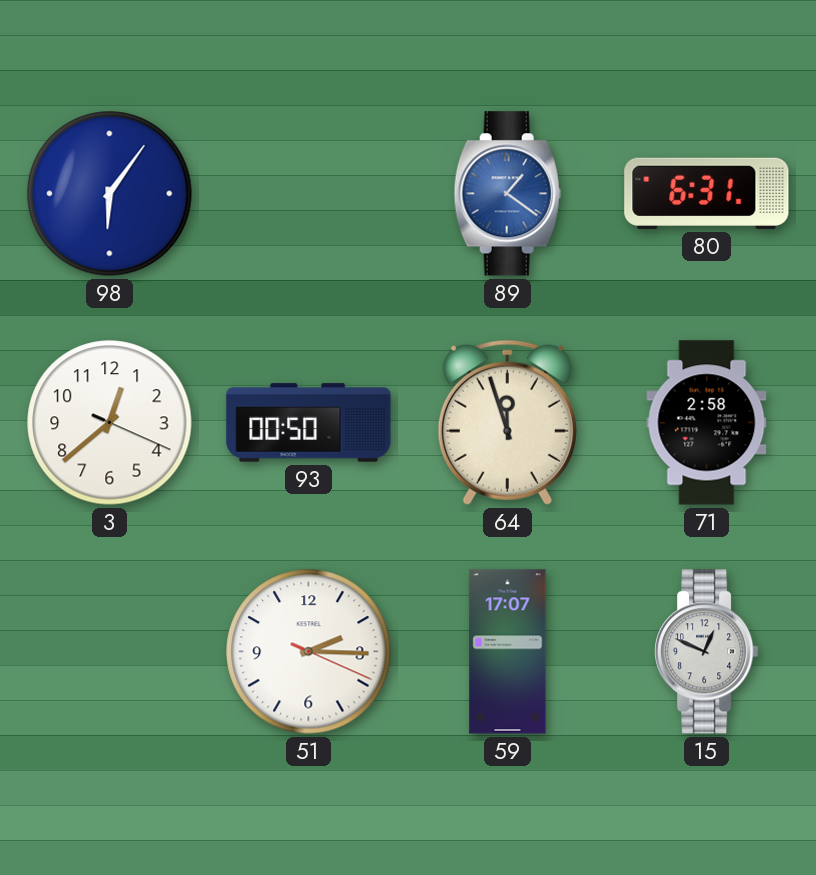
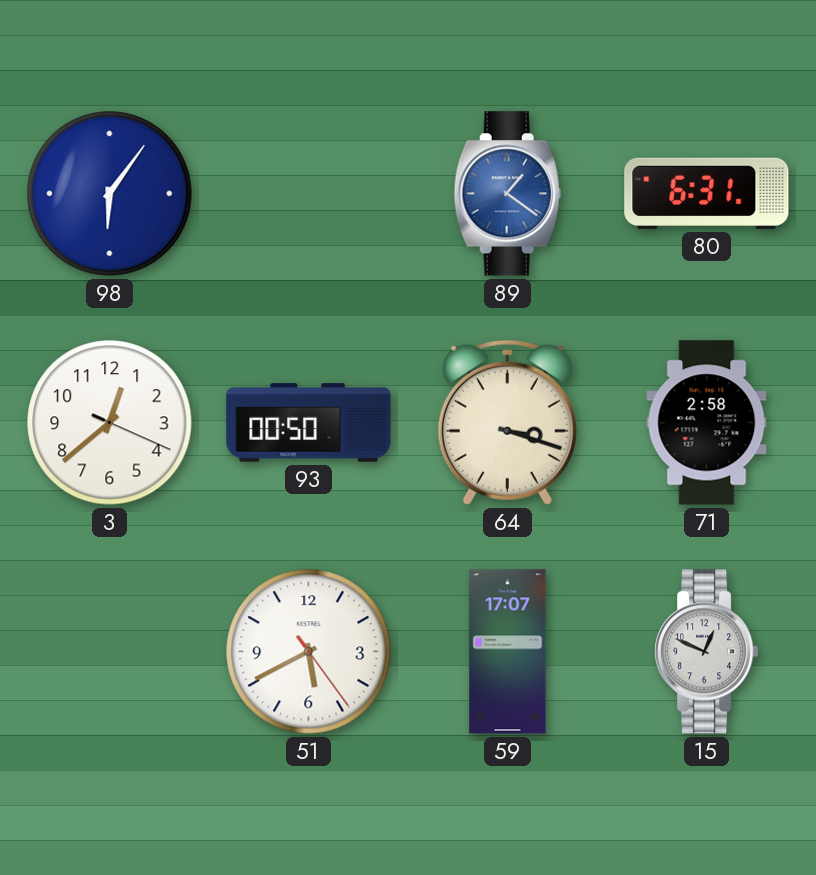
64: 11:57 -> 3:18 (507, 422)
51: 2:15 -> 5:40 (309, 652)
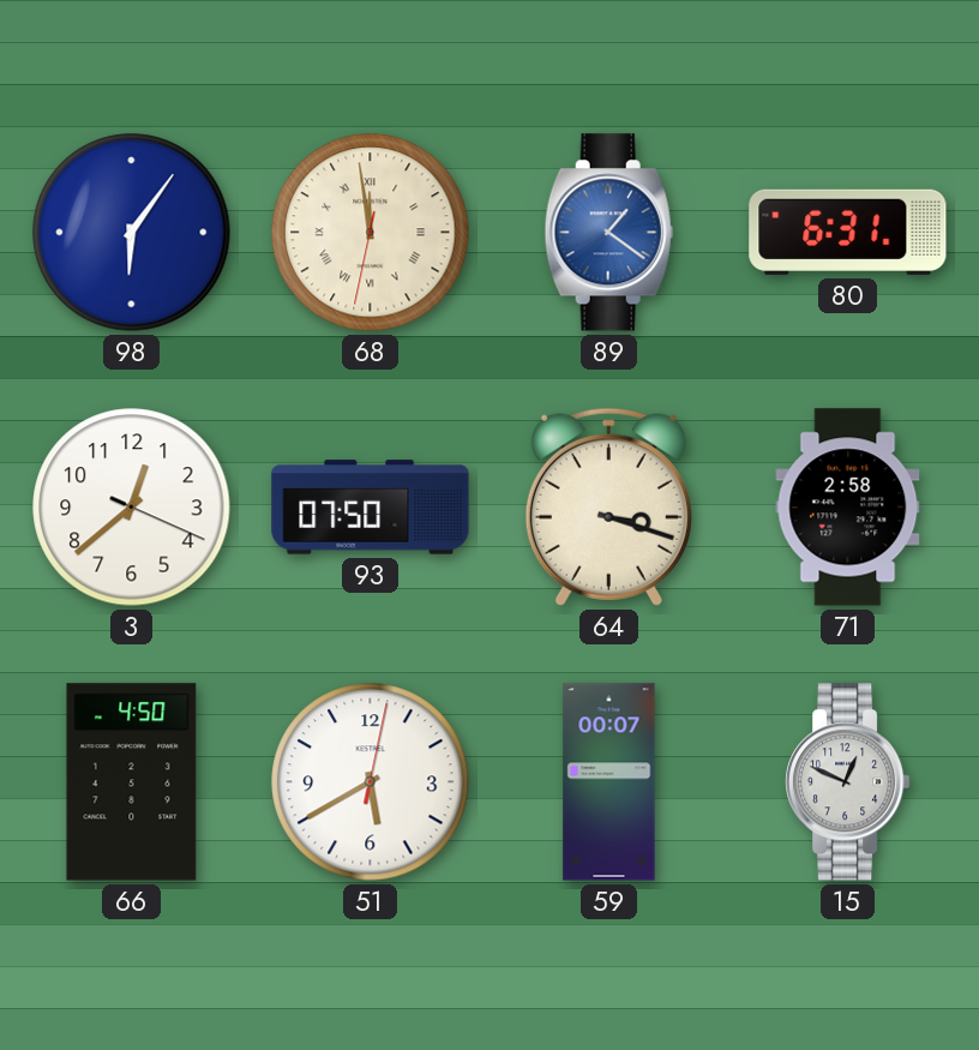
68: none -> 11:58 (371, 233)
93: 00:50 -> 07:50 (371, 508)
66: none -> 4:50 (132, 782)
51: 5:40:24 -> 5:40:02 (371, 782)
59: 17:07 -> 00:07 (609, 782)
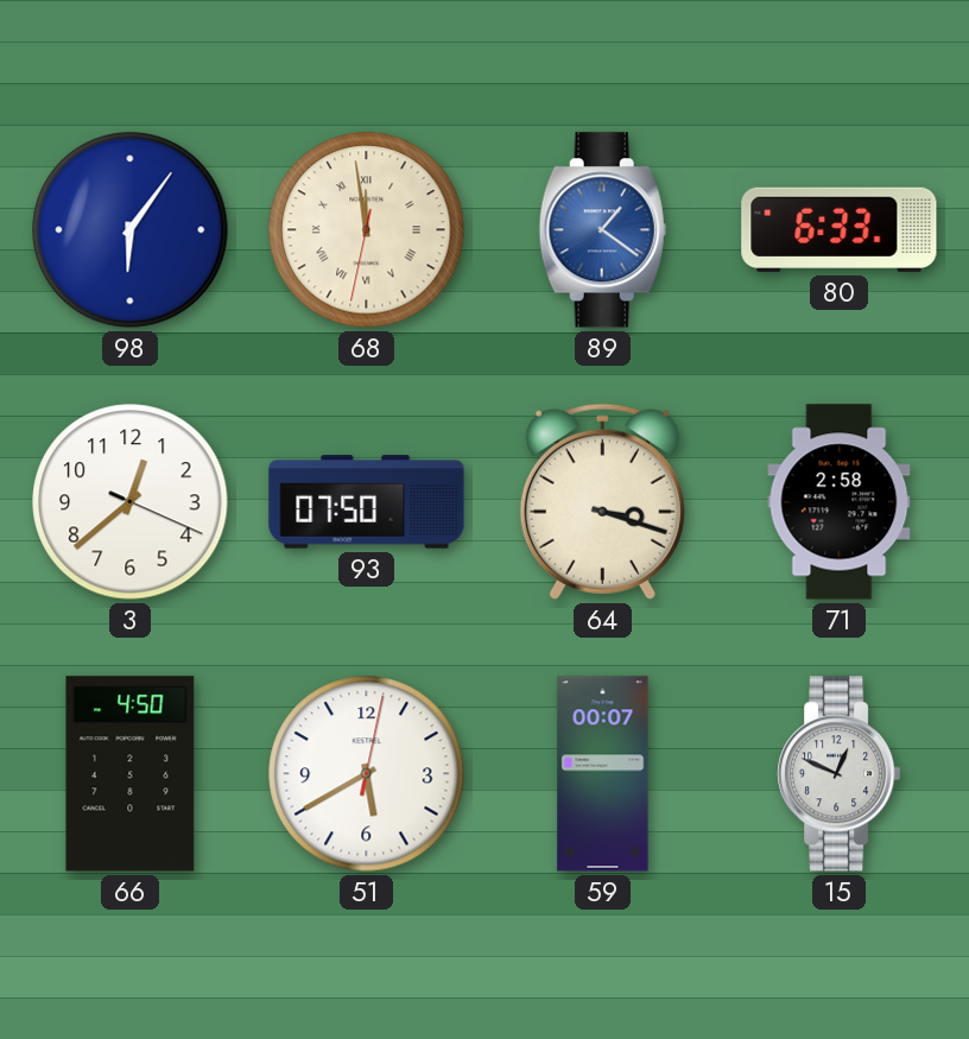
80: 6:31 -> 6:33 (840, 229)
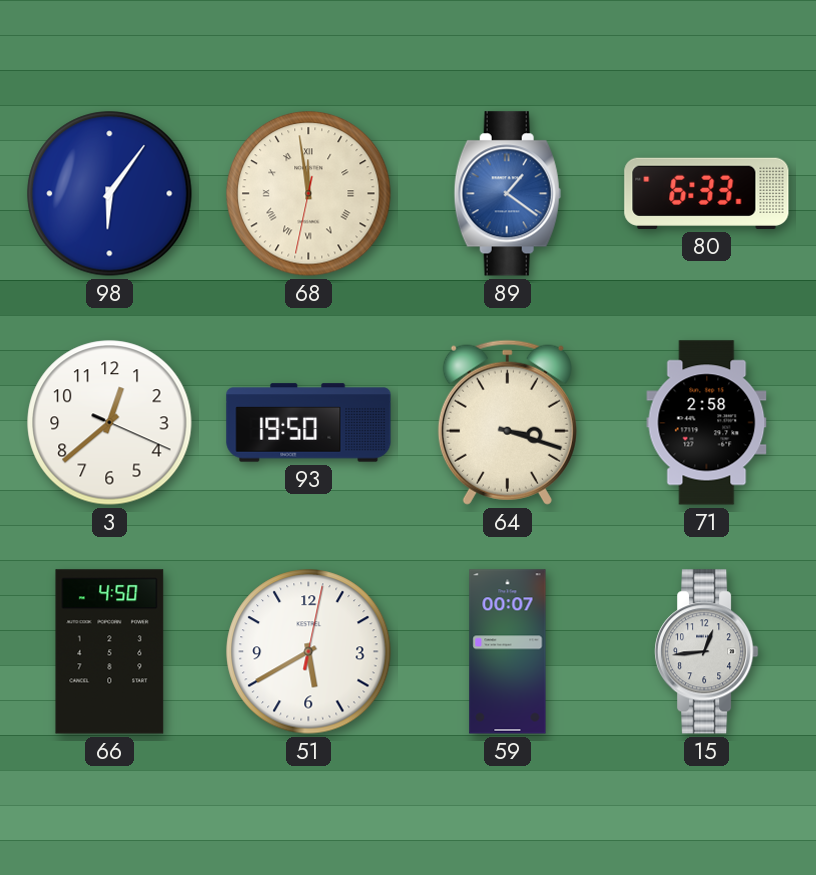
93: 07:50 -> 19:50 (309, 423)
15: 12:49 -> 12:44 (707, 652)
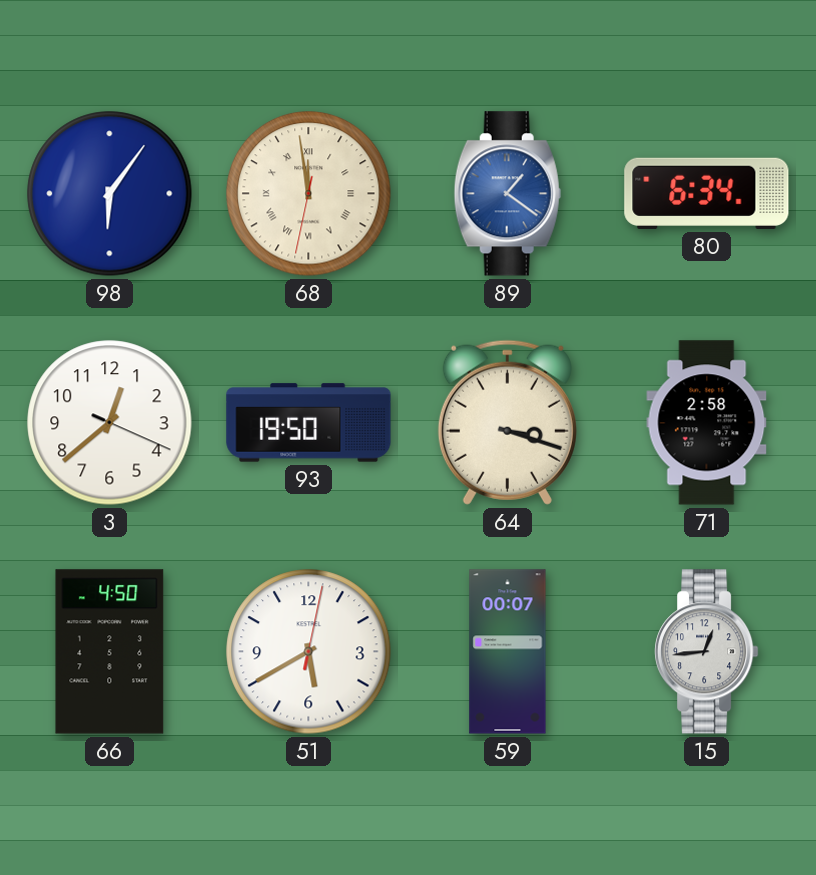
80: 6:33 -> 6:34 (707, 193)
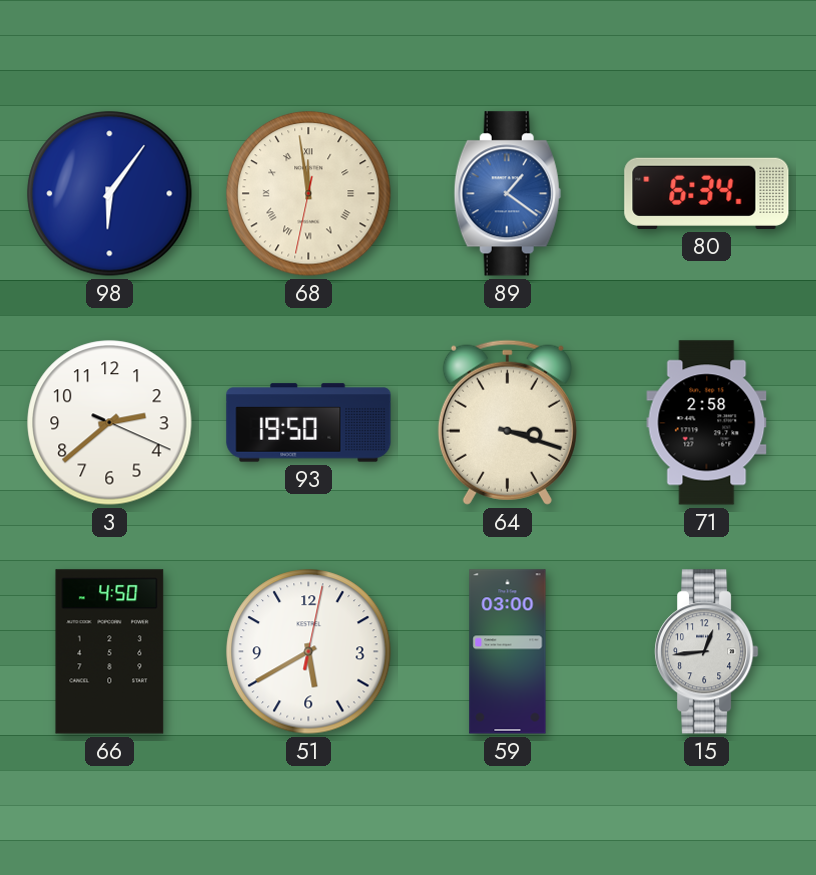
3: 12:38 -> 2:38 (110, 423)
59: 00:07 -> 03:00 (508, 652)
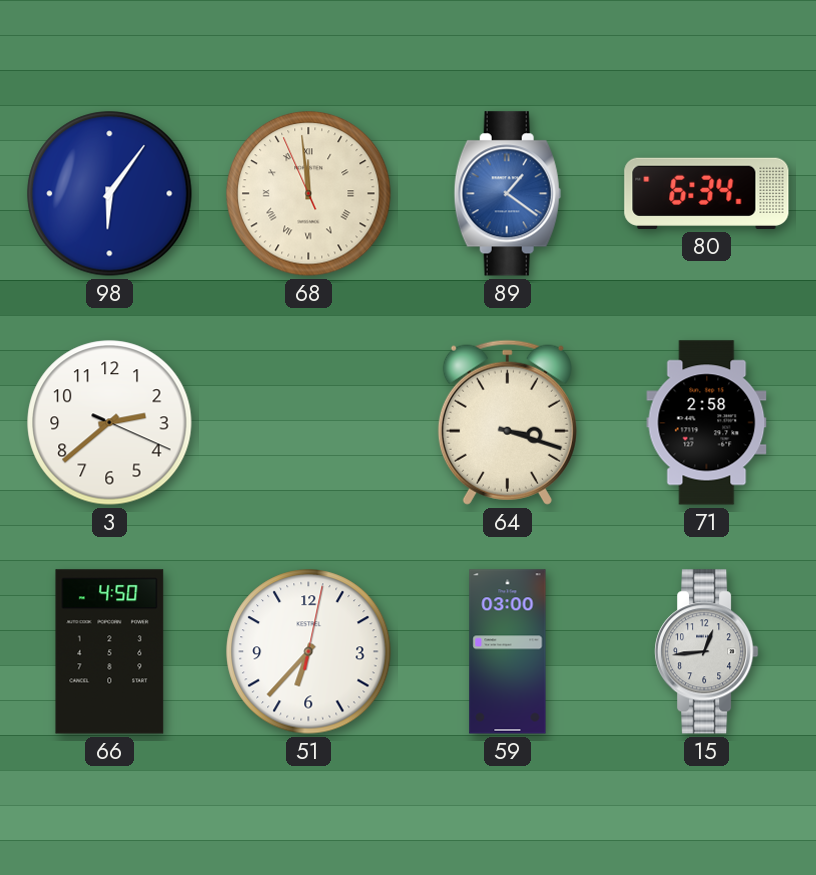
68: 11:58:32 -> 11:58:56 (309, 194)
93: 19:50 -> none (309, 423)
51: 5:40 -> 6:37 (309, 652)
